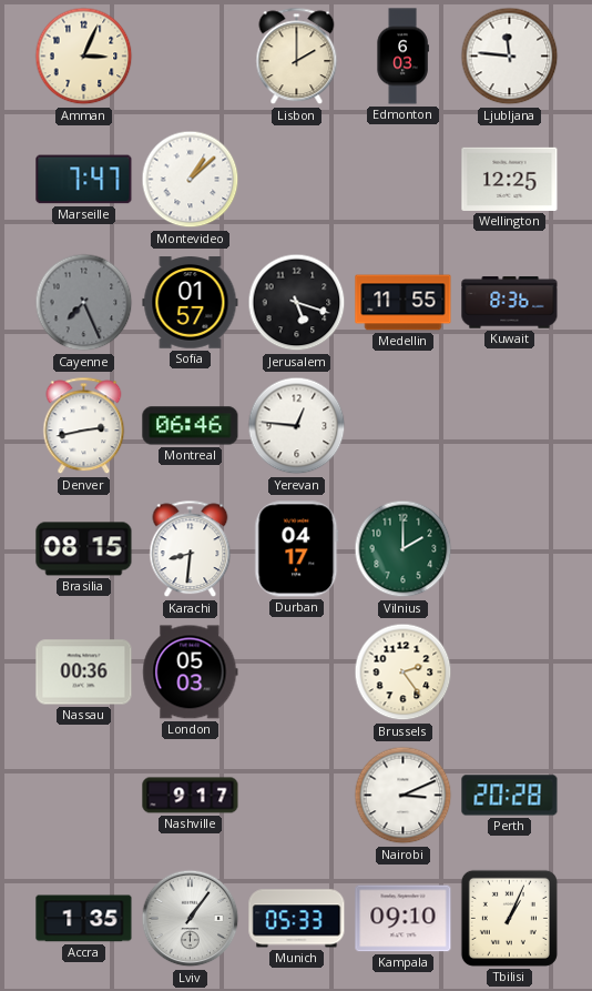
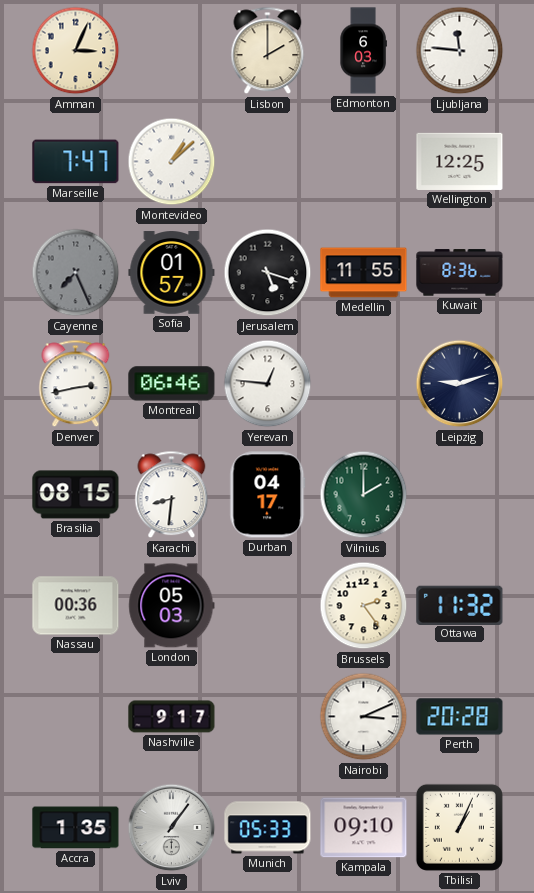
Leipzig: none -> 9:12 (460, 384)
Ottawa: none -> 11:32 (460, 605)
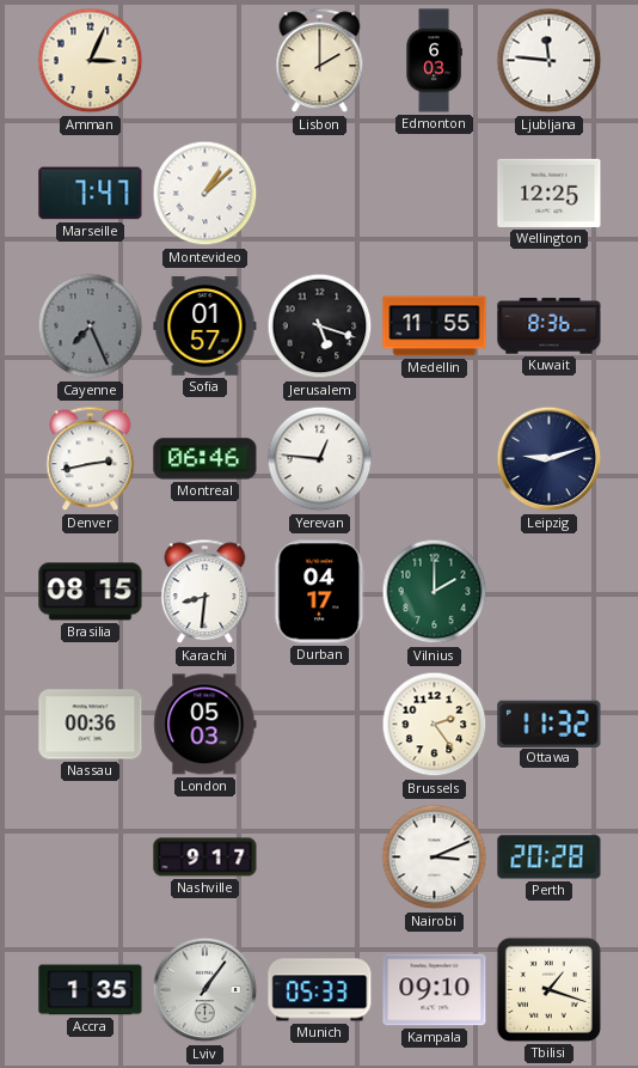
Tbilisi: 1:04 -> 1:18 (548, 989)
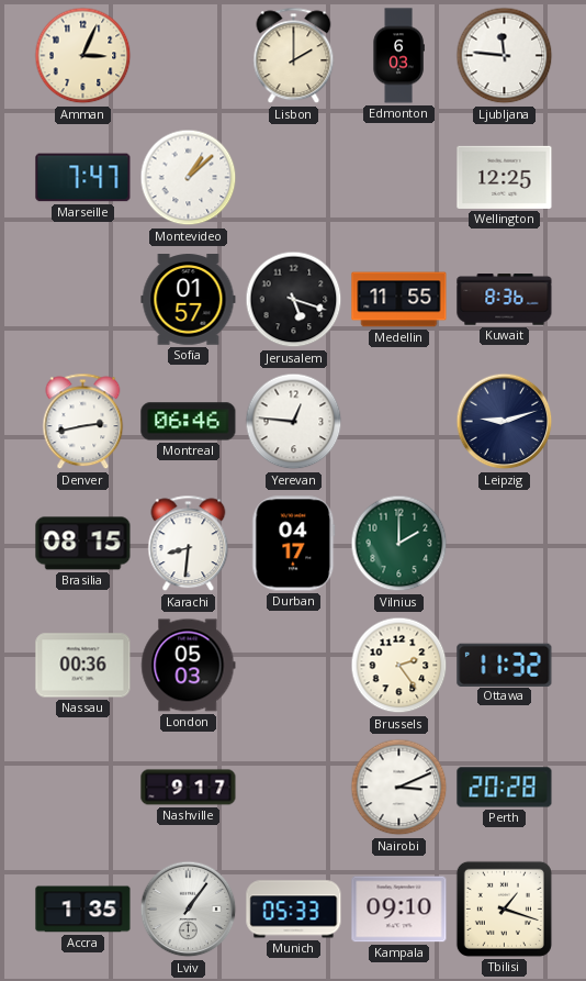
Cayenne: 7:26 -> none (91, 326)
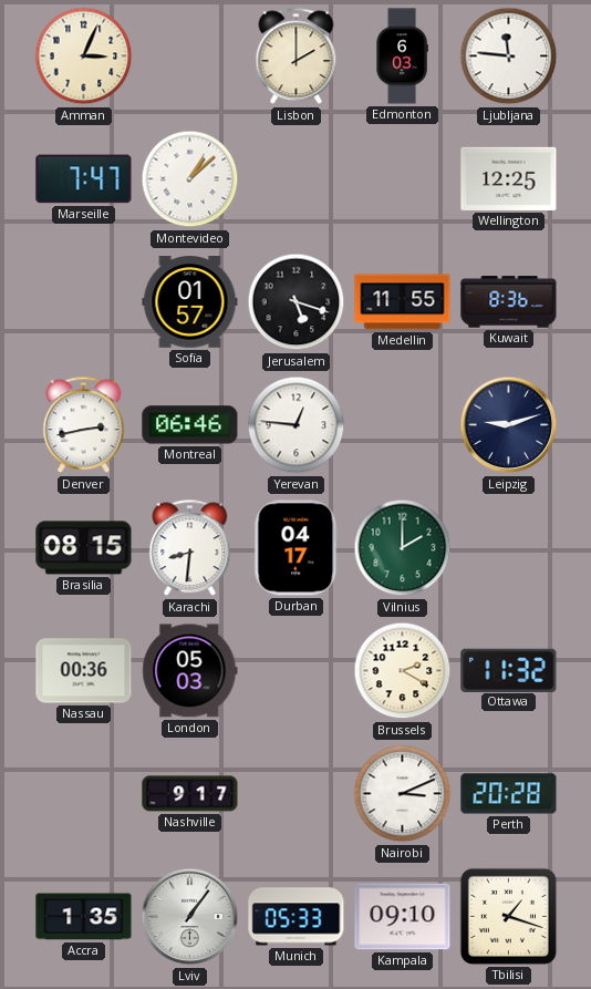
Brussels: 2:24 -> 2:20 (403, 671)
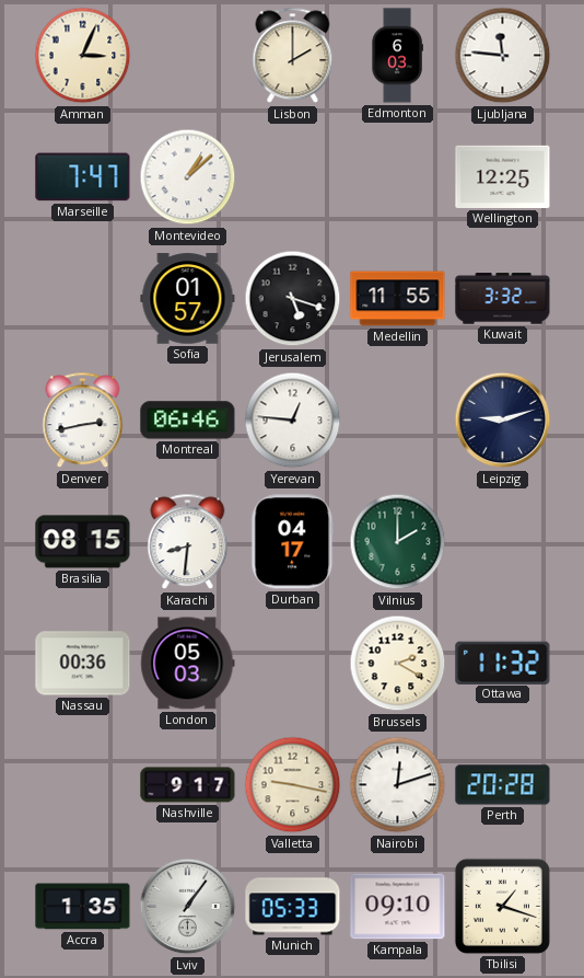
Kuwait: 8:36 -> 3:32 (503, 299)
Valletta: none -> 9:17 (293, 785)
Nairobi: 3:11 -> 12:12 (398, 785)
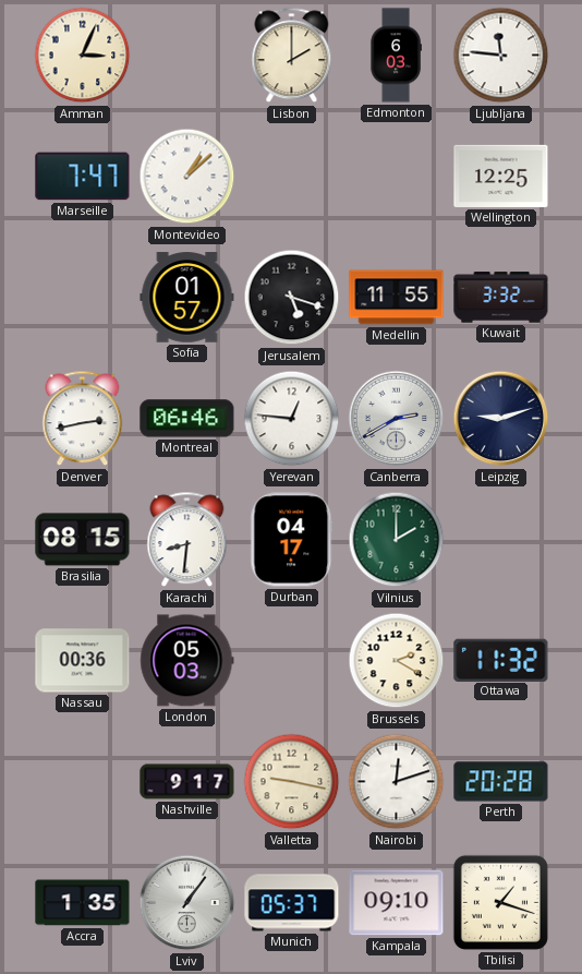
Canberra: none -> 2:40 (397, 419)
Munich: 05:33 -> 05:37 (292, 903)
